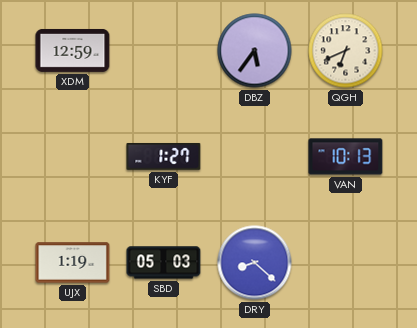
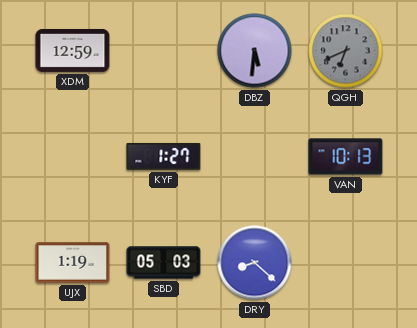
DBZ: 5:36 -> 5:31 (255, 51)
QGH dial: cream -> grey (346, 51)
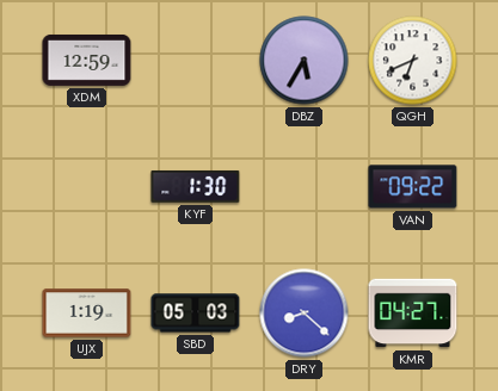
DBZ: 5:31 -> 5:35 (305, 61)
QGH dial: grey -> white (413, 61)
KYF: 1:27 -> 1:30 (196, 186)
VAN: 10:13 -> 09:22 (413, 187)
KMR: none -> 04:27 (413, 314)
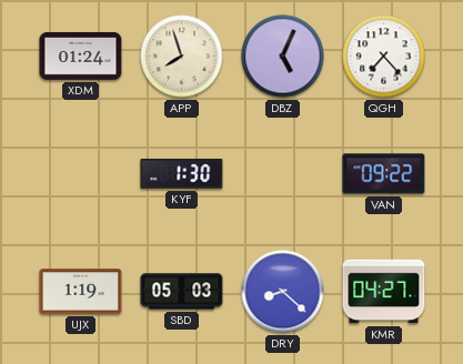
XDM: 12:59 -> 01:24 (81, 55)
APP: none -> 7:57 (182, 57)
DBZ: 5:35 -> 5:04 (283, 57)
QGH: 6:41 -> 7:23 (384, 57)
